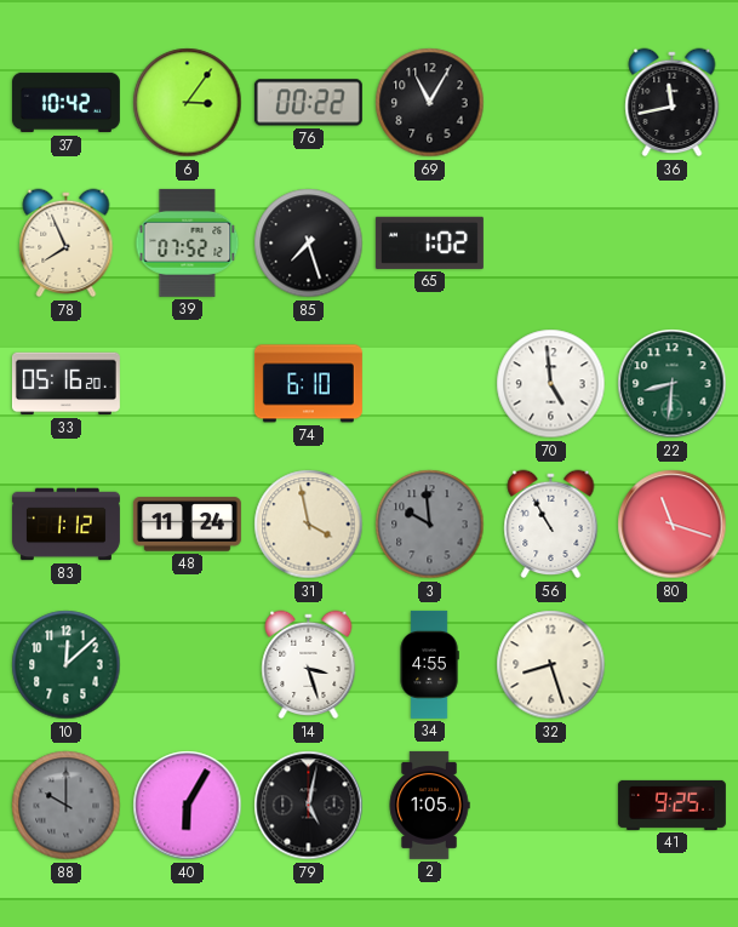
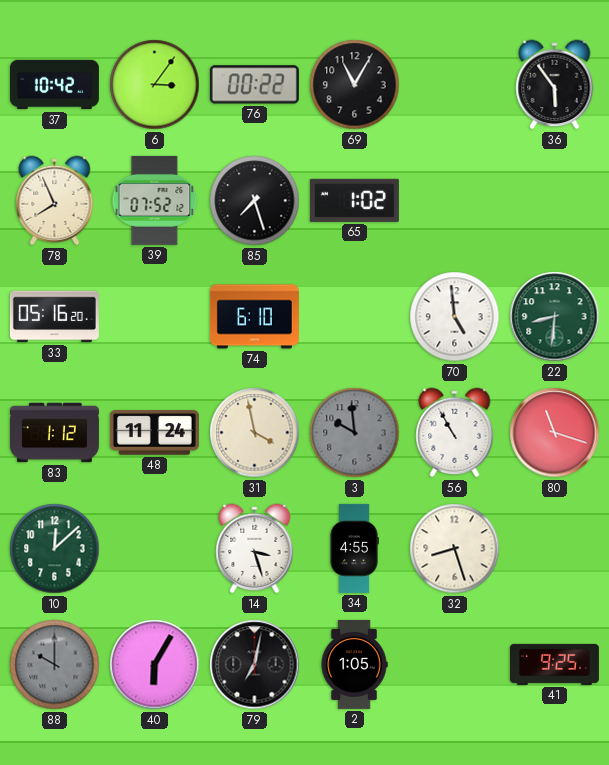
36: 11:43 -> 5:54 (555, 85)
79: 5:02 -> 7:02 (255, 665)
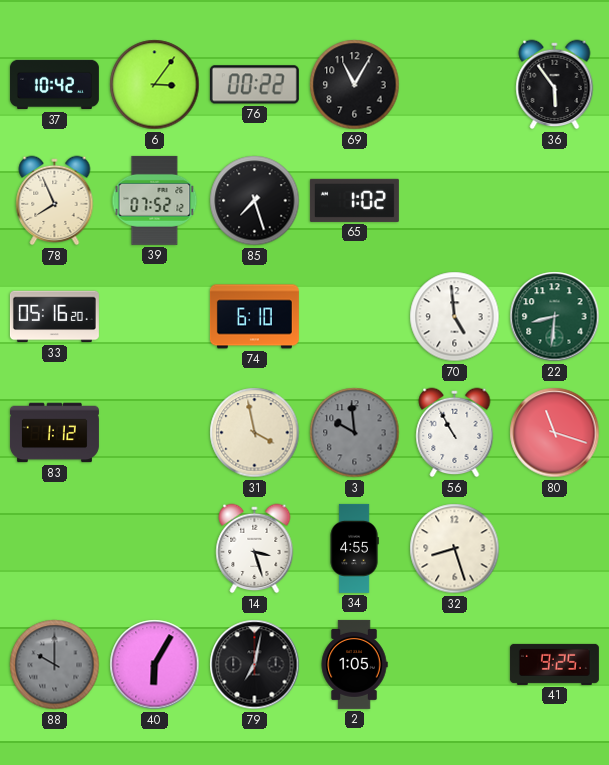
48: 11:24 -> none (154, 433)
10: 12:08 -> none (55, 549)
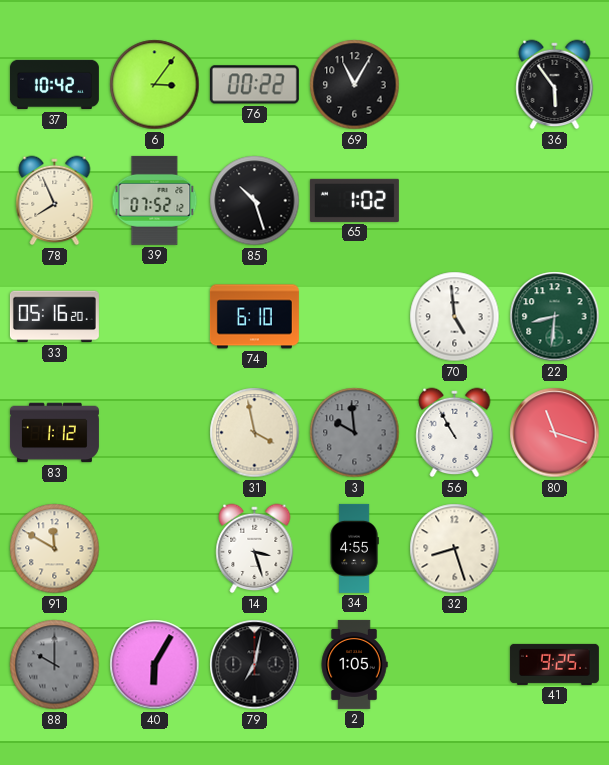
85: 7:27 -> 10:27 (255, 201)
91: none -> 11:50 (55, 549)
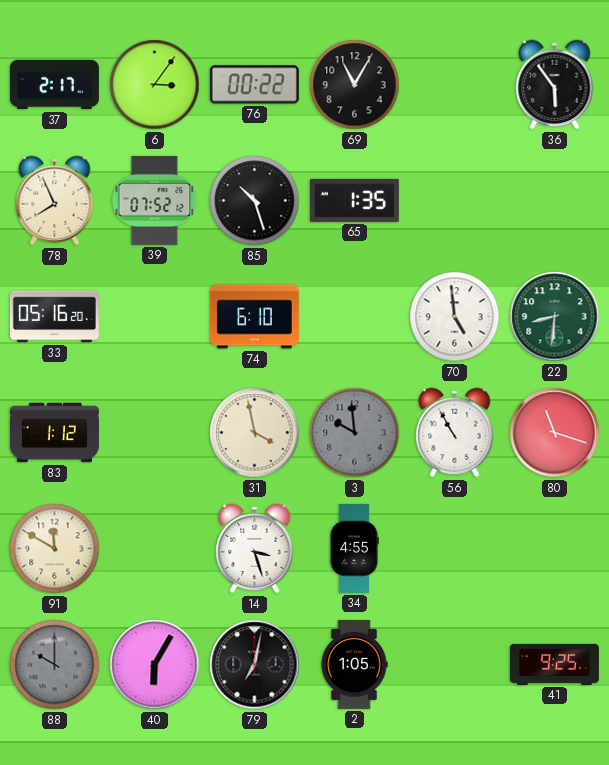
37: 10:42 -> 2:17 (54, 85)
65: 1:02 -> 1:35 (354, 200)
32: 8:27 -> none (455, 549)
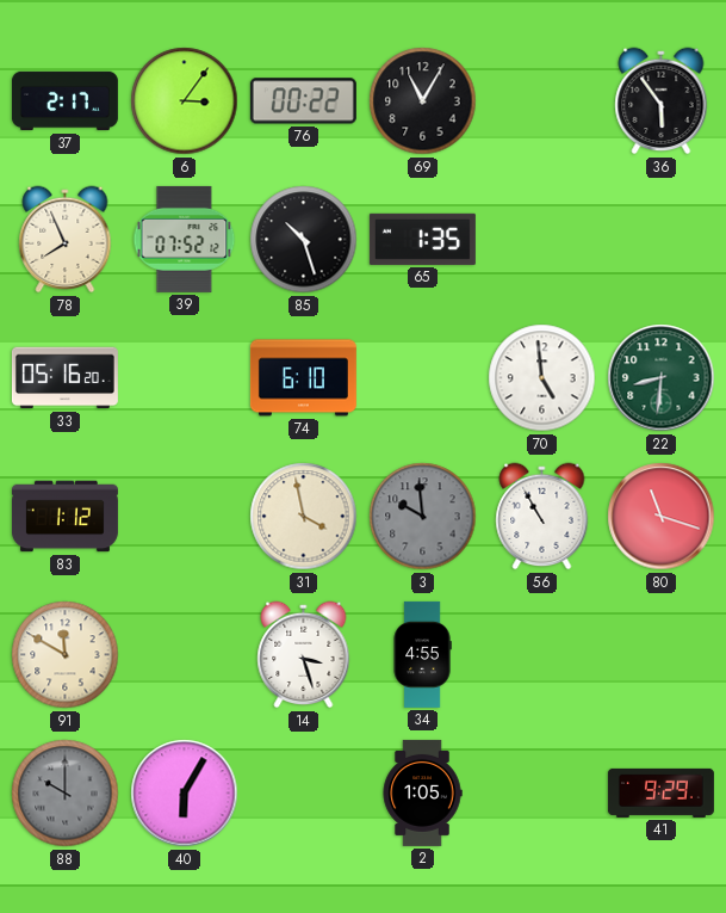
79: 7:02 -> none (255, 665)
41: 9:25 -> 9:29 (660, 792)
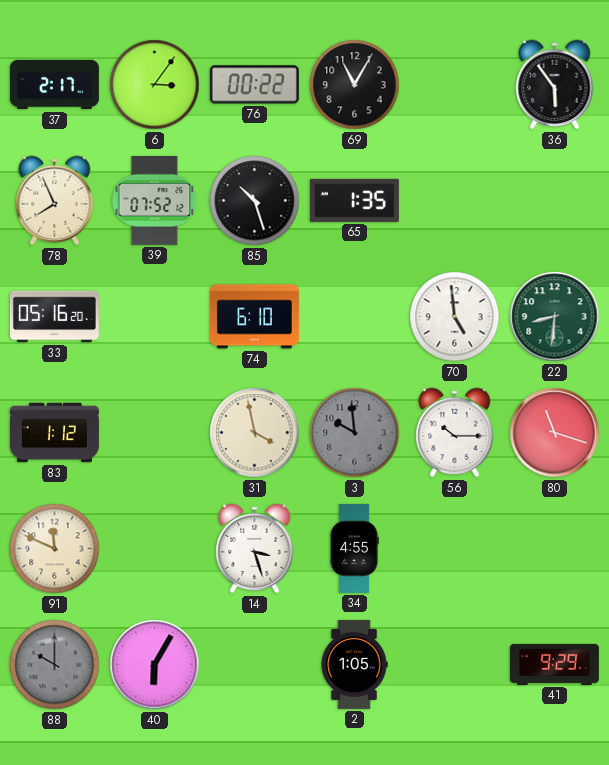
56: 10:55 -> 10:15 (455, 433)
91: 11:50 -> 11:49 (55, 549)
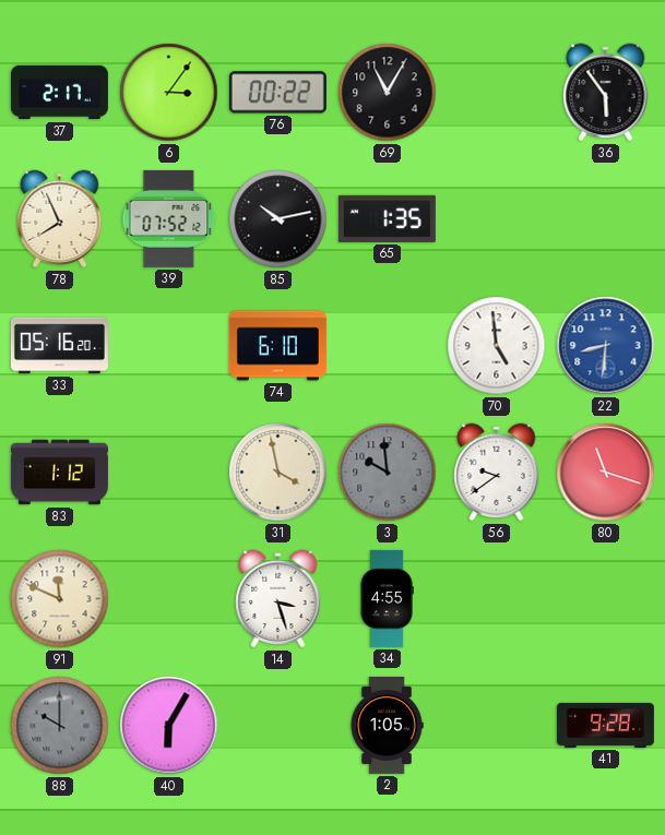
85: 10:27 -> 10:13 (278, 219)
22 dial: green -> blue (606, 346)
56: 10:15 -> 9:39 (497, 473)
41: 9:29 -> 9:28 (605, 725)
